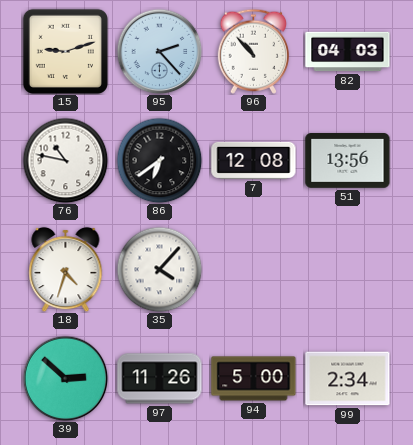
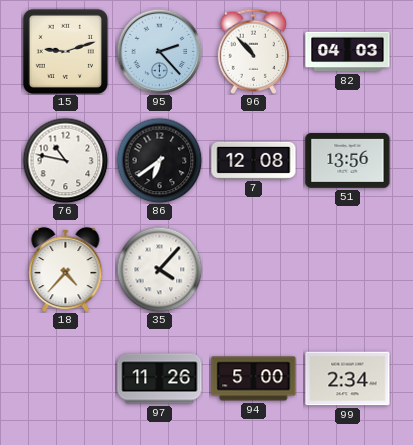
18: 4:33 -> 4:37 (66, 269)
39: 2:52 -> none (65, 378)
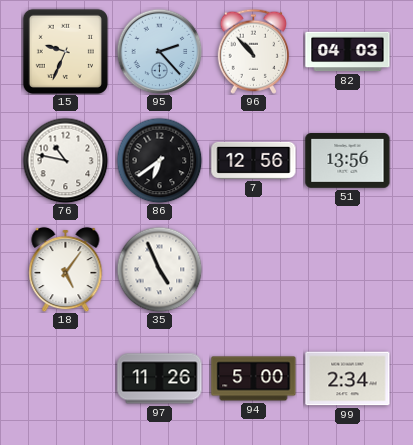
15: 9:12 -> 9:34 (65, 51)
7: 12:08 -> 12:56 (254, 160)
18: 4:37 -> 5:06 (66, 269)
35: 4:07 -> 4:56 (159, 269)
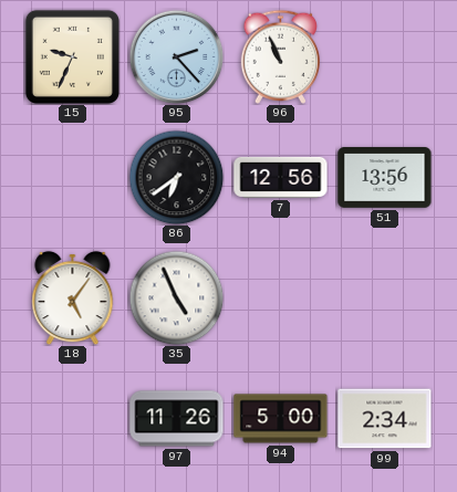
96: 10:53 -> 10:56 (280, 56)
82: 04:03 -> none (348, 52)
76: 10:47 -> none (65, 160)
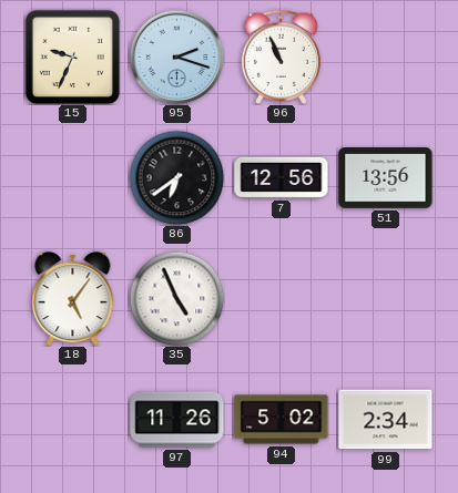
95: 2:23 -> 2:18 (176, 57)
94: 5:00 -> 5:02 (282, 420)
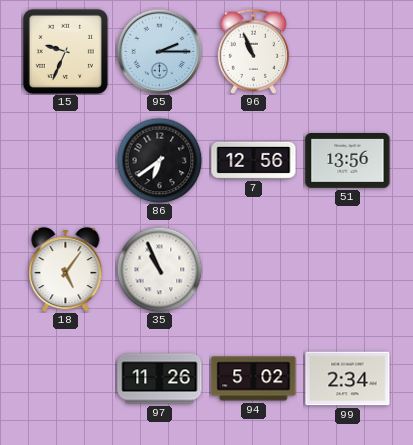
95: 2:18 -> 2:15 (159, 51)
35: 4:56 -> 10:56 (159, 269)
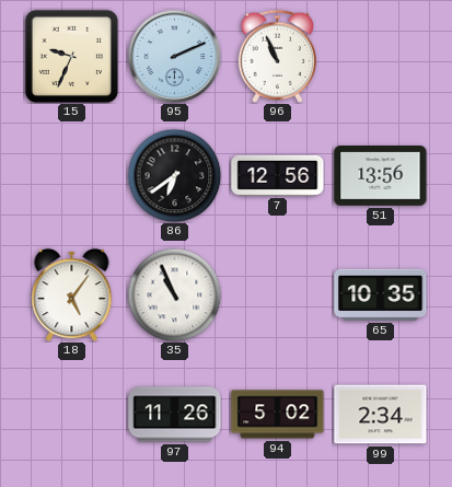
95: 2:15 -> 2:11 (174, 56)
65: none -> 10:35 (381, 294)
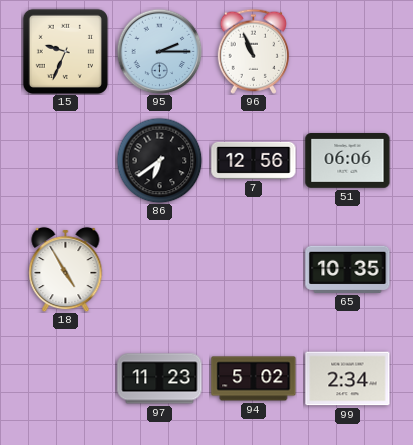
95: 2:11 -> 2:15 (159, 51)
51: 13:56 -> 06:06 (348, 161)
18: 5:06 -> 4:55 (66, 269)
35: 10:56 -> none (174, 294)
97: 11:26 -> 11:23 (160, 379)
